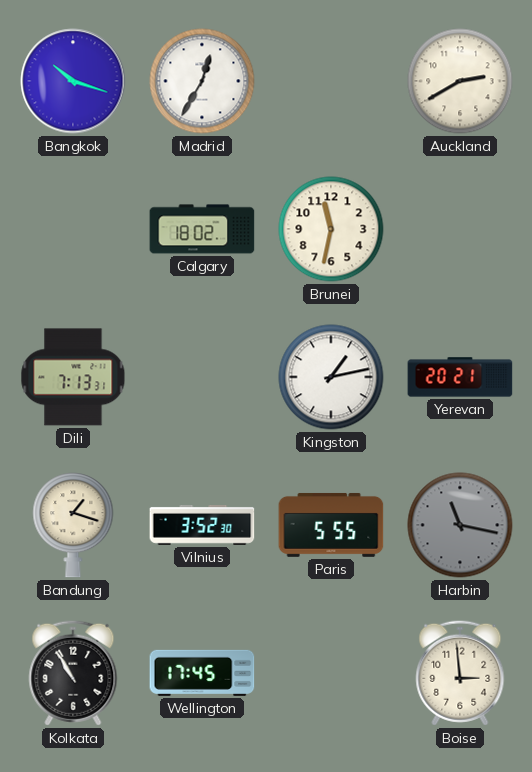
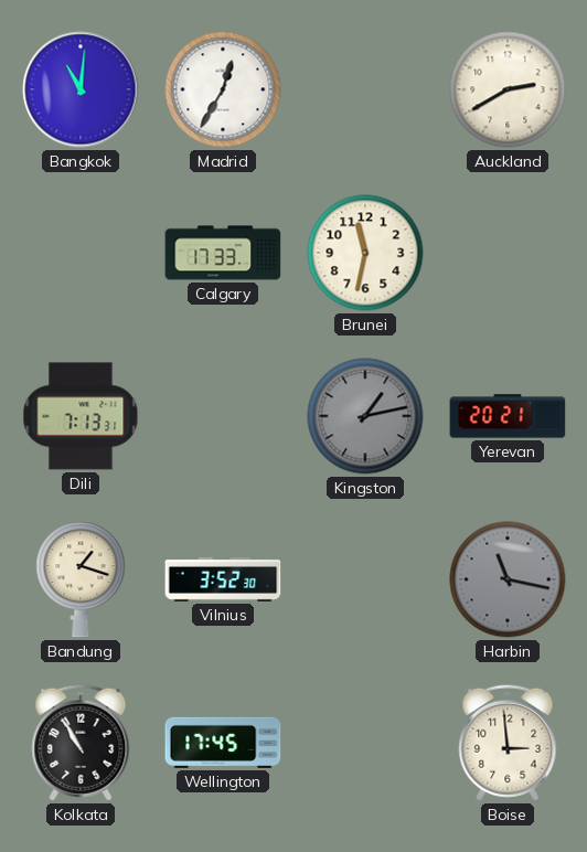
Bangkok: 10:18 -> 11:01 (81, 89)
Calgary: 18:02 -> 17:33 (223, 253)
Kingston dial: white -> grey (365, 416)
Paris: 5:55 -> none (331, 525)
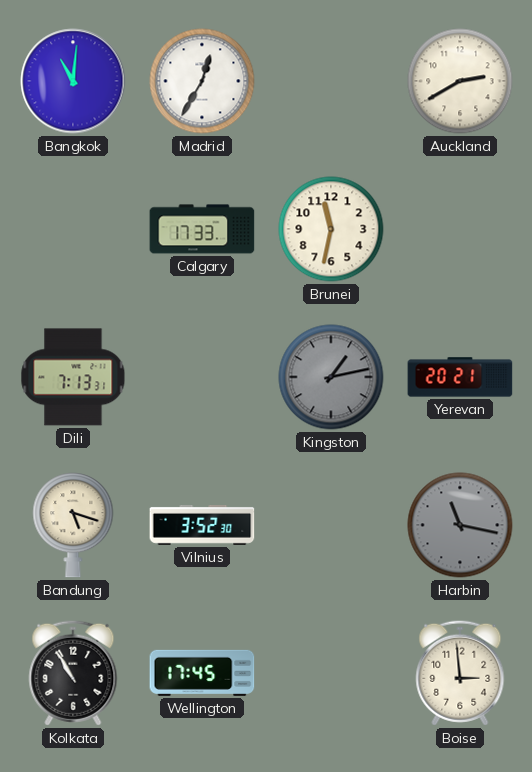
Bandung: 1:18 -> 5:18 (73, 525)
